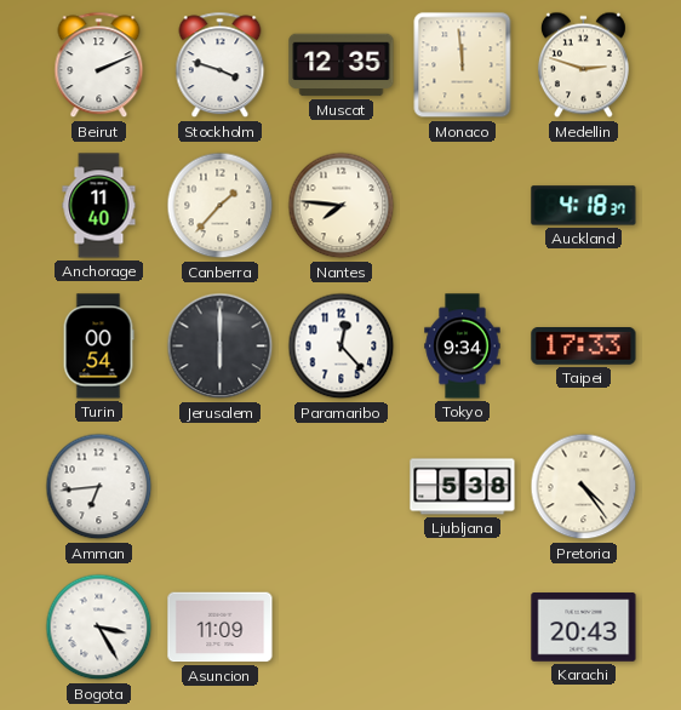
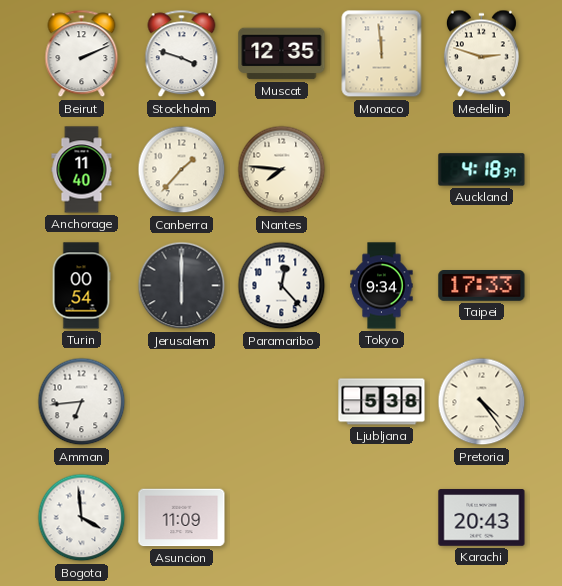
Bogota: 3:25 -> 3:59 (82, 518)
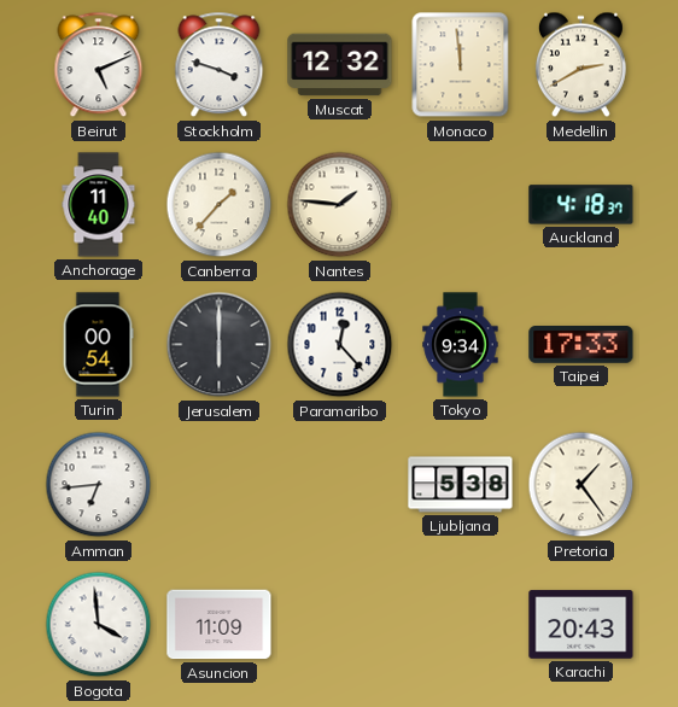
Beirut: 2:11 -> 5:11 (99, 65)
Muscat: 12:35 -> 12:32 (340, 65)
Medellin: 2:48 -> 2:40 (580, 65)
Nantes: 7:46 -> 1:46 (340, 205)
Pretoria: 4:24 -> 1:24 (581, 485)
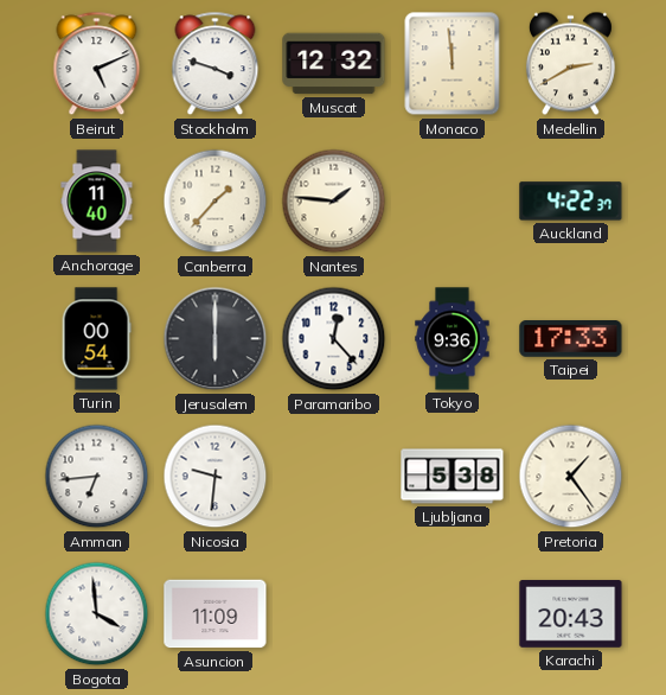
Auckland: 4:18 -> 4:22 (571, 202)
Tokyo: 9:34 -> 9:36 (453, 339)
Nicosia: none -> 9:31 (216, 477)
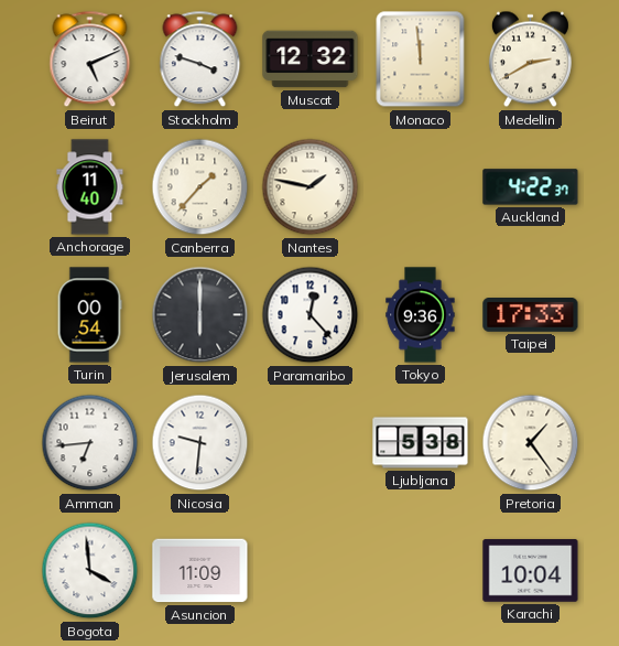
Nantes: 1:46 -> 1:47 (311, 187)
Karachi: 20:43 -> 10:04 (531, 571)
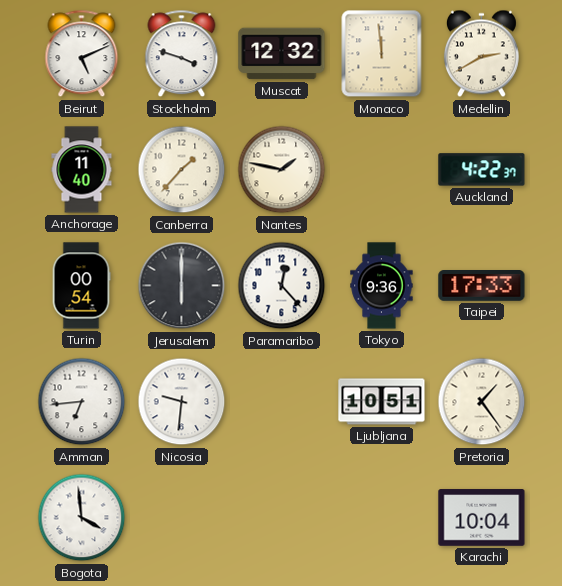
Ljubljana: 5:38 -> 10:51 (382, 402)
Asuncion: 11:09 -> none (200, 571)
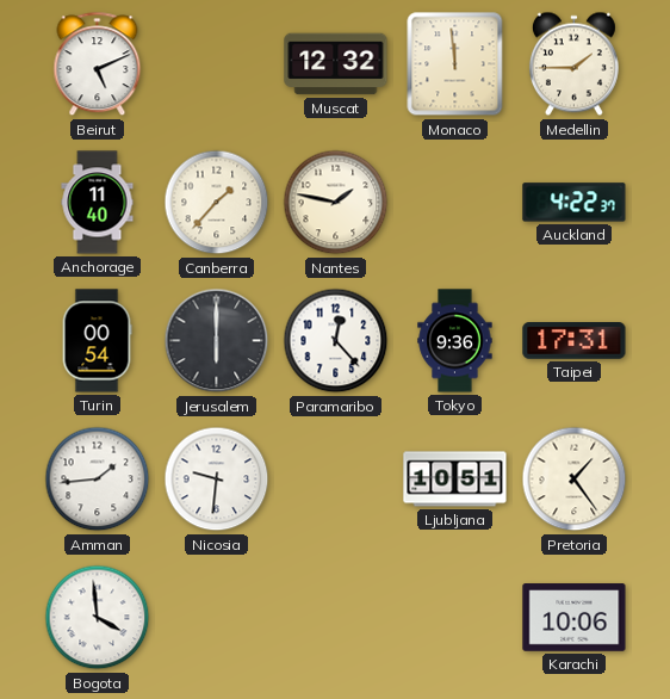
Stockholm: 3:48 -> none (182, 54)
Medellin: 2:40 -> 1:45 (573, 64)
Taipei: 17:33 -> 17:31 (575, 341)
Amman: 6:44 -> 1:44 (98, 480)
Karachi: 10:04 -> 10:06 (575, 618)
